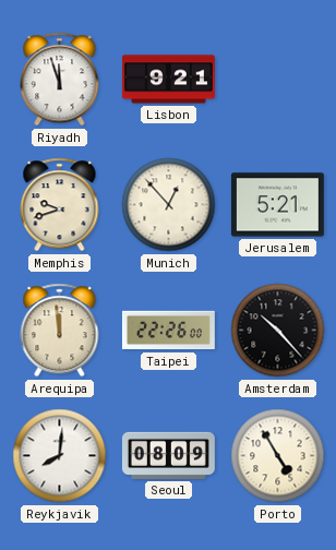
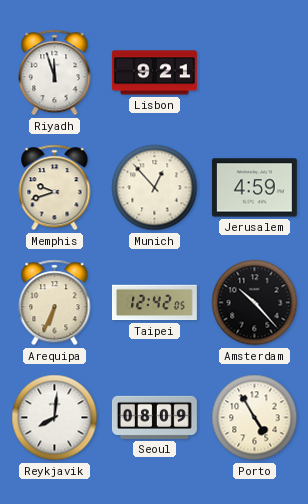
Jerusalem: 5:21 -> 4:59 (254, 188)
Arequipa: 11:59 -> 6:34 (55, 303)
Taipei: 22:26 -> 12:42 (154, 303)
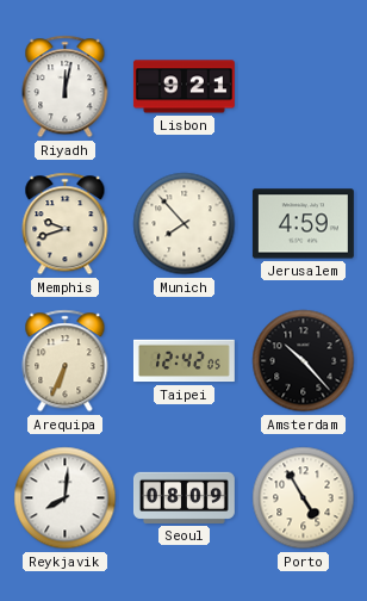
Riyadh: 11:57 -> 12:02 (66, 87)
Munich: 12:53 -> 7:53 (185, 224)
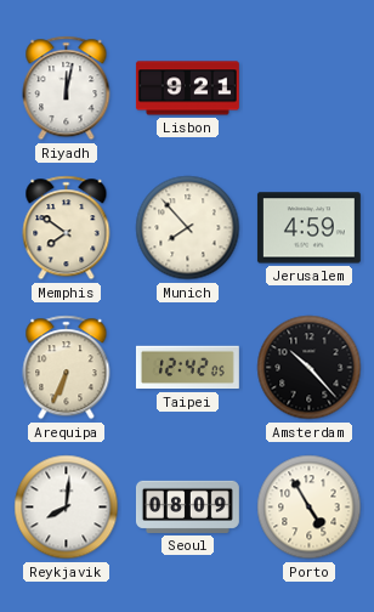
Memphis: 9:42 -> 7:51 (67, 228)
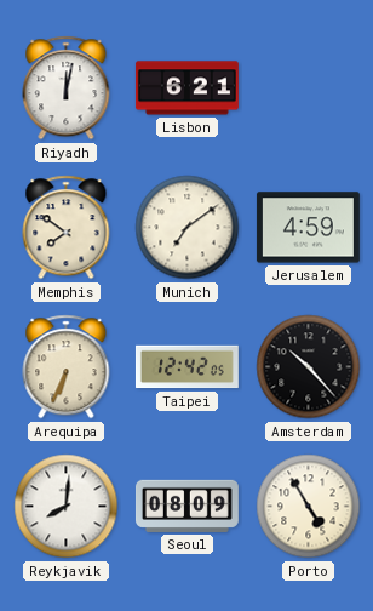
Lisbon: 9:21 -> 6:21 (187, 88)
Munich: 7:53 -> 7:09 (188, 228)
